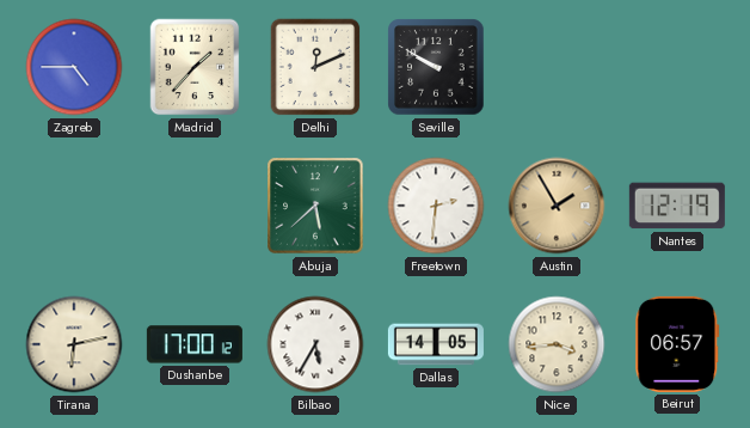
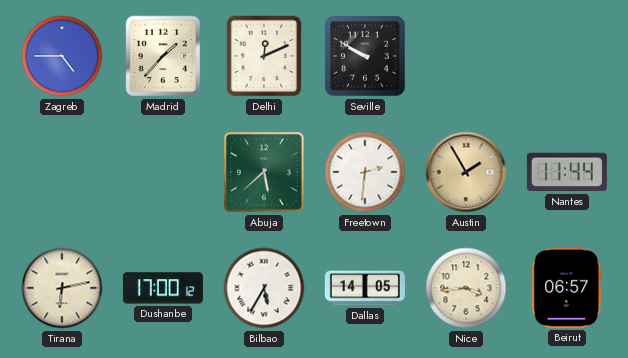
Nantes: 12:19 -> 11:44 (567, 172)
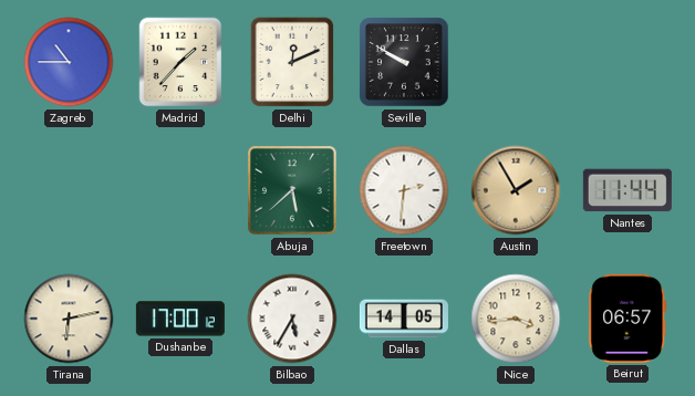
Zagreb: 4:45 -> 10:45 (69, 62)
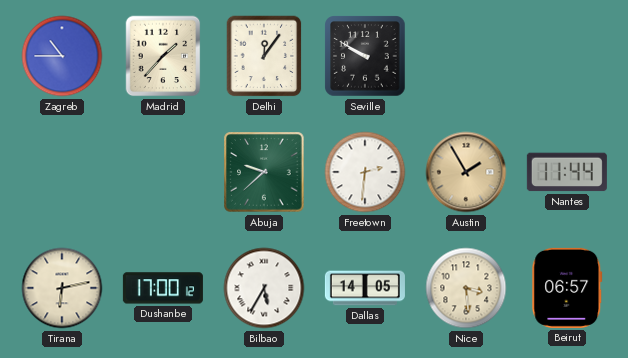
Delhi: 12:11 -> 12:06 (264, 56)
Abuja: 5:38 -> 9:38 (264, 172)
Nice: 3:44 -> 3:29 (466, 288)
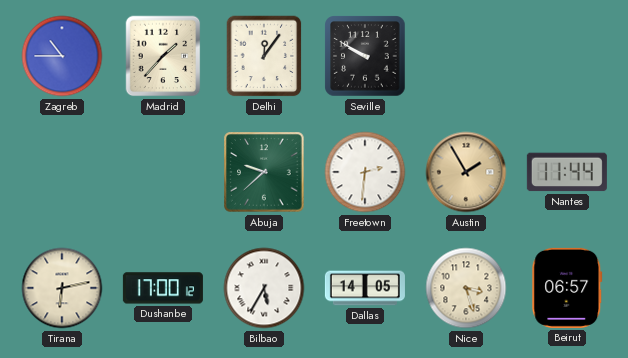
Nice: 3:29 -> 3:27 (466, 288)
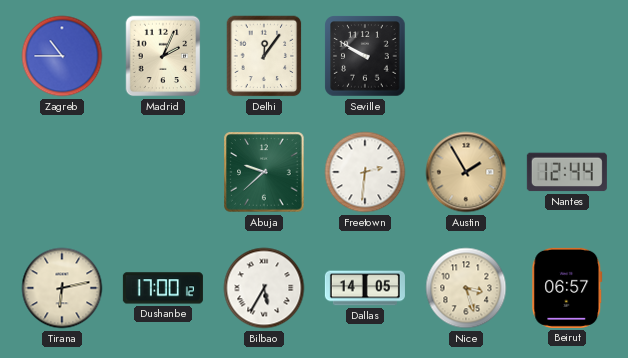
Madrid: 1:37 -> 2:04 (163, 56)
Nantes: 11:44 -> 12:44 (567, 172)
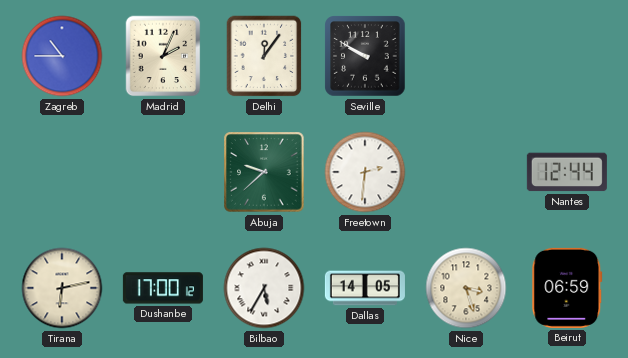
Austin: 1:55 -> none (466, 172)
Beirut: 06:57 -> 06:59 (567, 288)
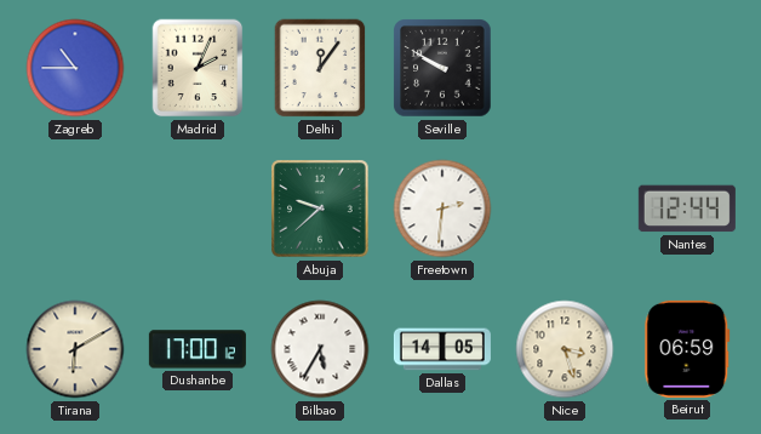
Tirana: 6:13 -> 6:10 (75, 349)
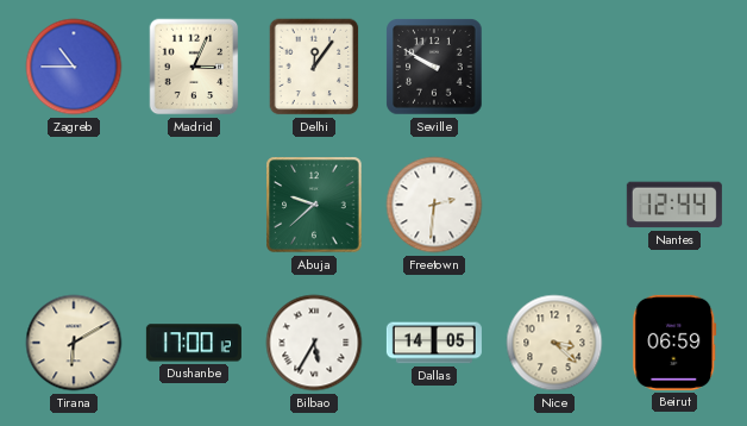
Madrid: 2:04 -> 3:04 (194, 67)
Nice: 3:27 -> 3:22 (554, 343)
